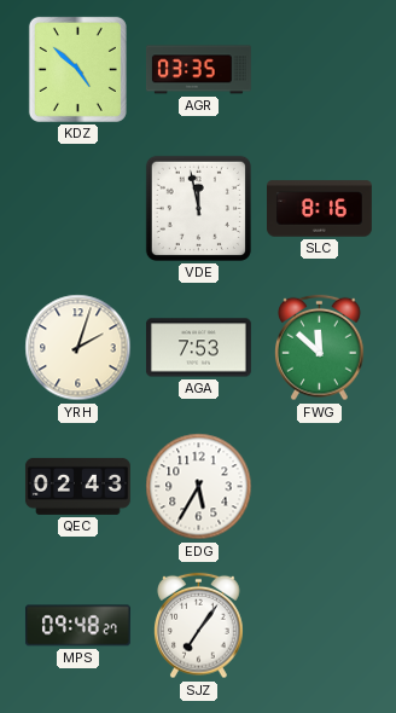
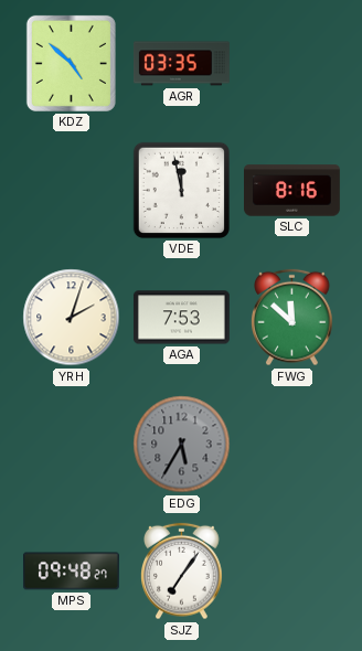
QEC: 02:43 -> none (77, 486)
EDG dial: white -> grey (182, 445)
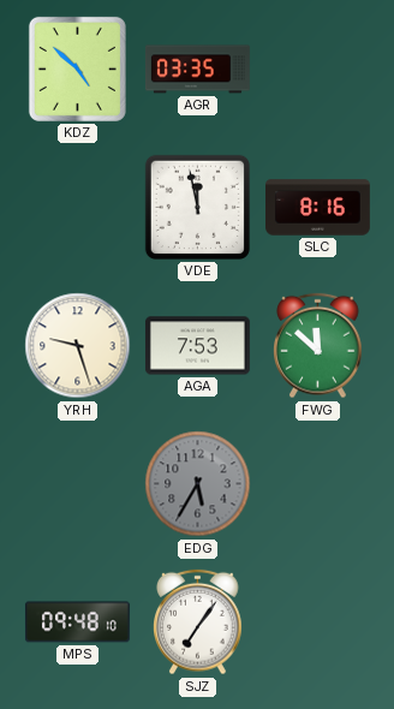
YRH: 2:03 -> 9:27 (78, 346)
MPS: 09:48:27 -> 09:48:10 (77, 622)
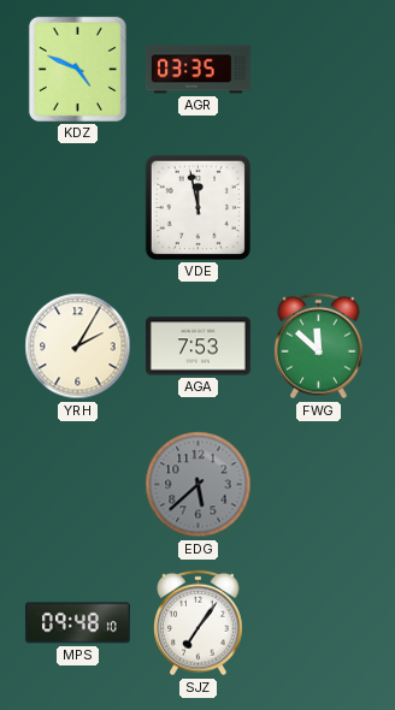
KDZ: 4:52 -> 4:49 (77, 69)
SLC: 8:16 -> none (318, 208)
YRH: 9:27 -> 2:05 (78, 347)
EDG: 5:35 -> 5:38 (199, 485)
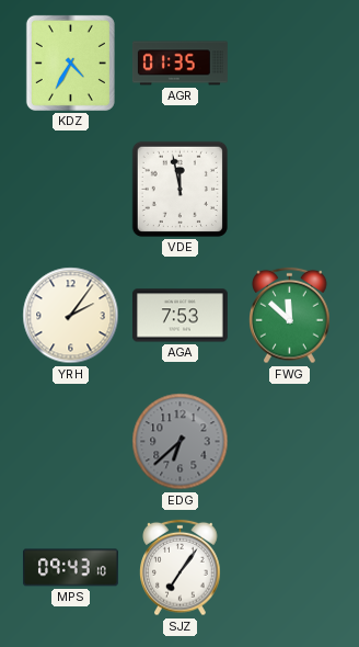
KDZ: 4:49 -> 4:35 (70, 63)
AGR: 03:35 -> 01:35 (179, 64)
YRH: 2:05 -> 2:06 (71, 316)
EDG: 5:38 -> 6:38 (181, 442)
MPS: 09:48 -> 09:43 (70, 568)
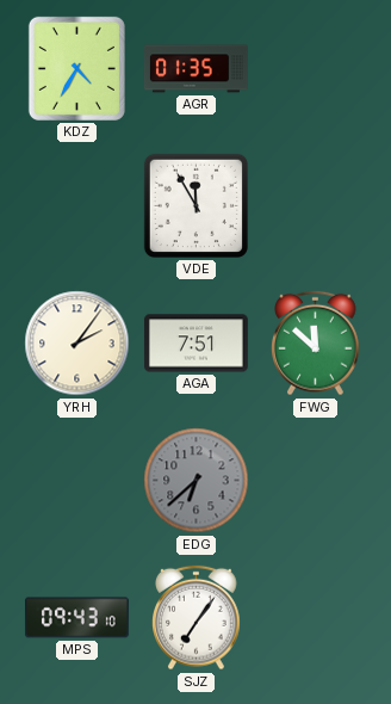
VDE: 11:58 -> 11:55 (195, 205)
AGA: 7:53 -> 7:51 (195, 344)
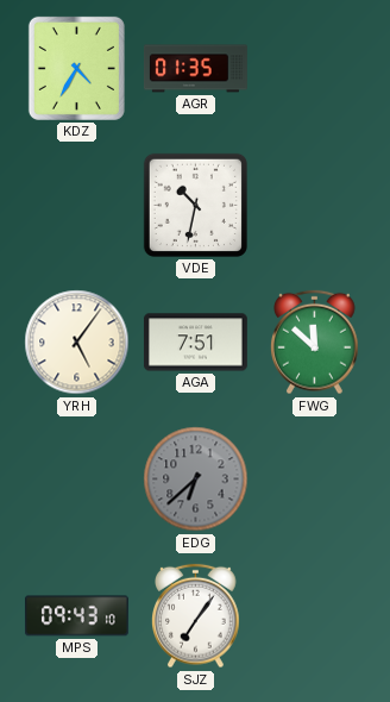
VDE: 11:55 -> 10:32 (195, 205)
YRH: 2:06 -> 5:06 (77, 343)
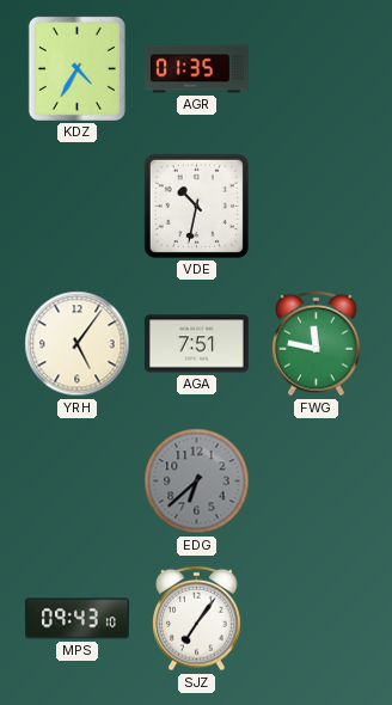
FWG: 11:52 -> 11:47 (317, 344)
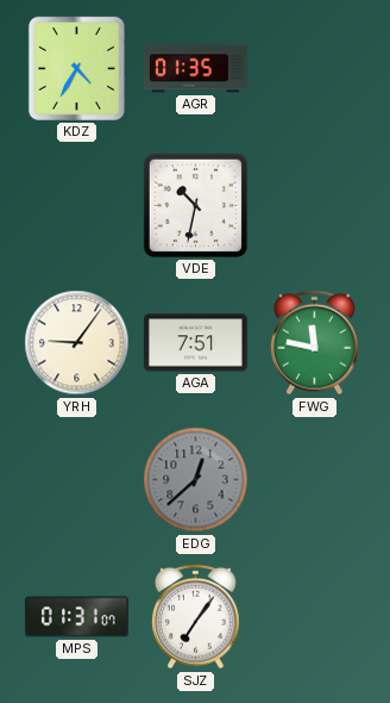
YRH: 5:06 -> 9:06 (77, 343)
EDG: 6:38 -> 12:38 (196, 480)
MPS: 09:43 -> 01:31 (76, 617)
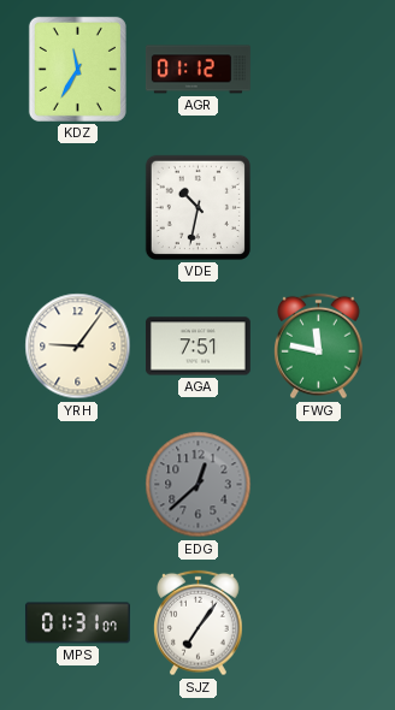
KDZ: 4:35 -> 11:35 (77, 69)
AGR: 01:35 -> 01:12 (197, 70)
